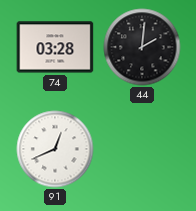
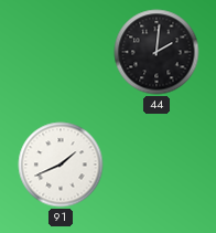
74: 03:28 -> none (55, 47)
91: 12:41 -> 1:41 (61, 165)
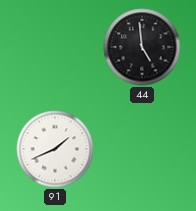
44: 2:01 -> 4:59 (142, 47)
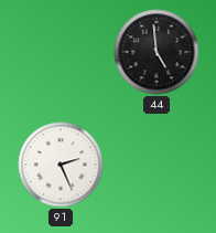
91: 1:41 -> 2:26 (61, 165)
